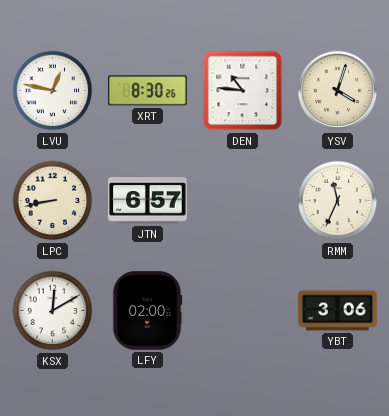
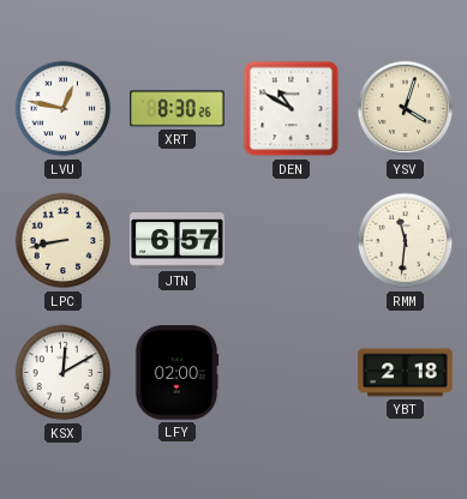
DEN: 10:46 -> 10:50 (292, 109)
RMM: 11:34 -> 11:31 (406, 241)
YBT: 3:06 -> 2:18 (406, 373)
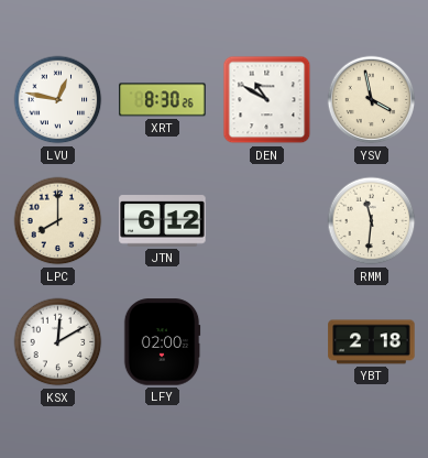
YSV: 4:03 -> 3:58 (372, 100)
LPC: 8:43 -> 8:00 (58, 221)
JTN: 6:57 -> 6:12 (163, 221)
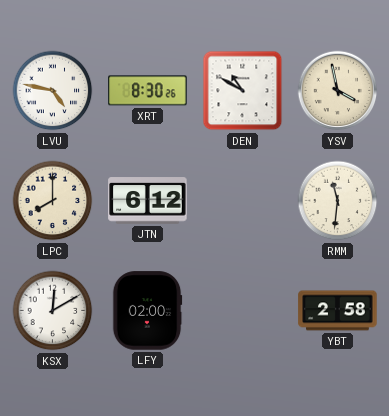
LVU: 12:47 -> 4:47 (53, 91)
YBT: 2:18 -> 2:58 (338, 311)
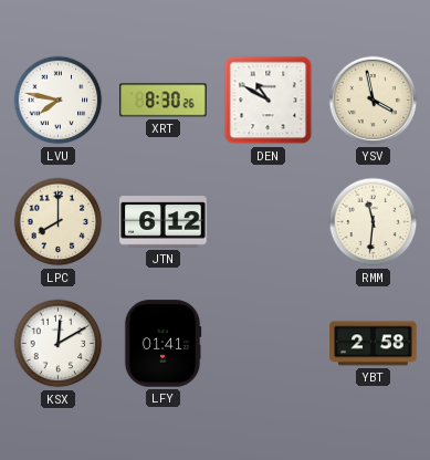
LVU: 4:47 -> 7:47 (59, 101)
LFY: 02:00 -> 01:41 (162, 344)
